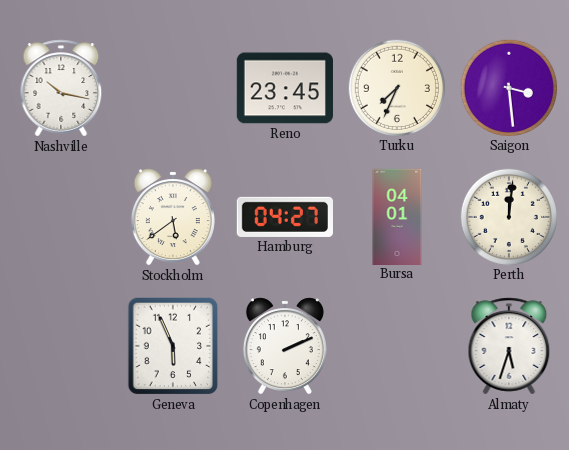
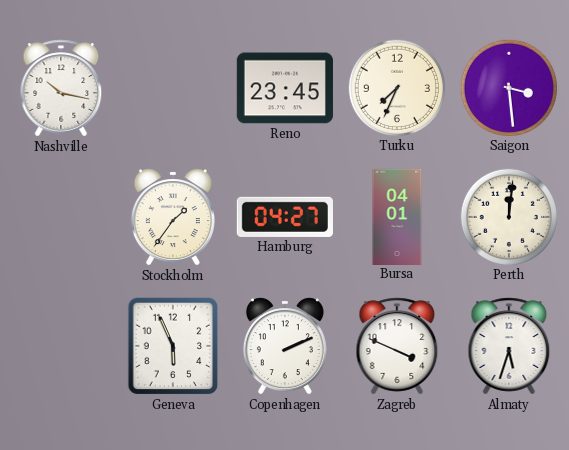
Stockholm: 5:39 -> 1:36 (173, 217)
Zagreb: none -> 3:49 (397, 346)
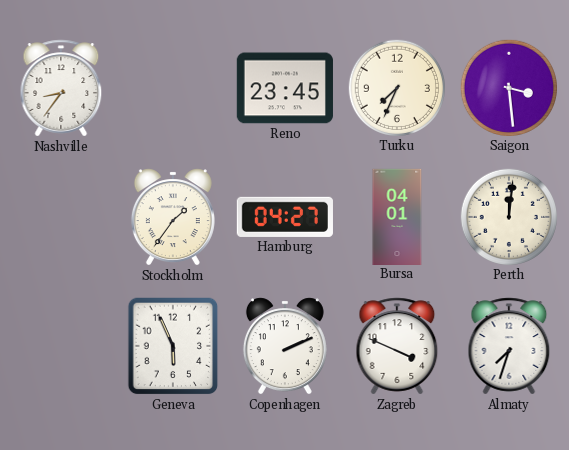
Nashville: 10:17 -> 8:36 (61, 88)
Almaty: 5:33 -> 7:33 (509, 346)
